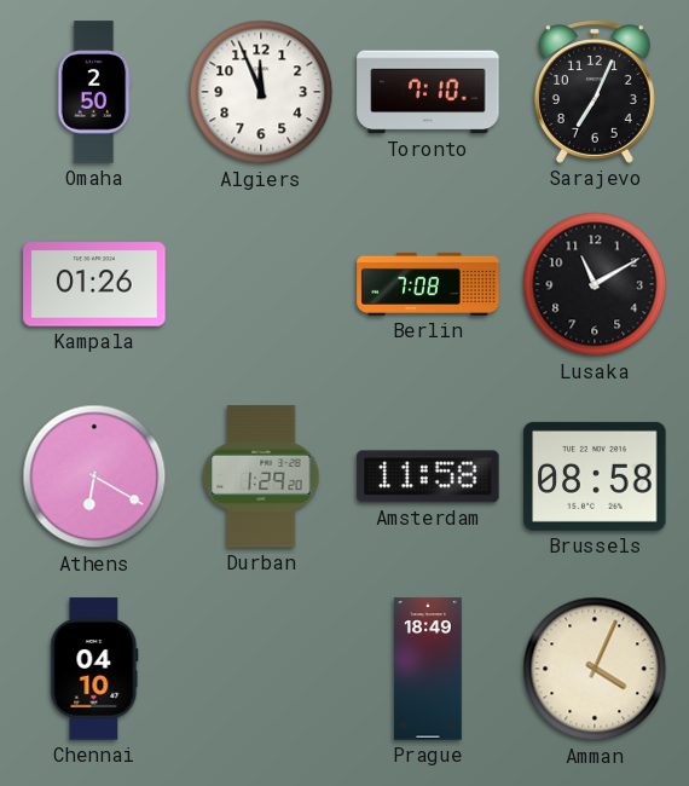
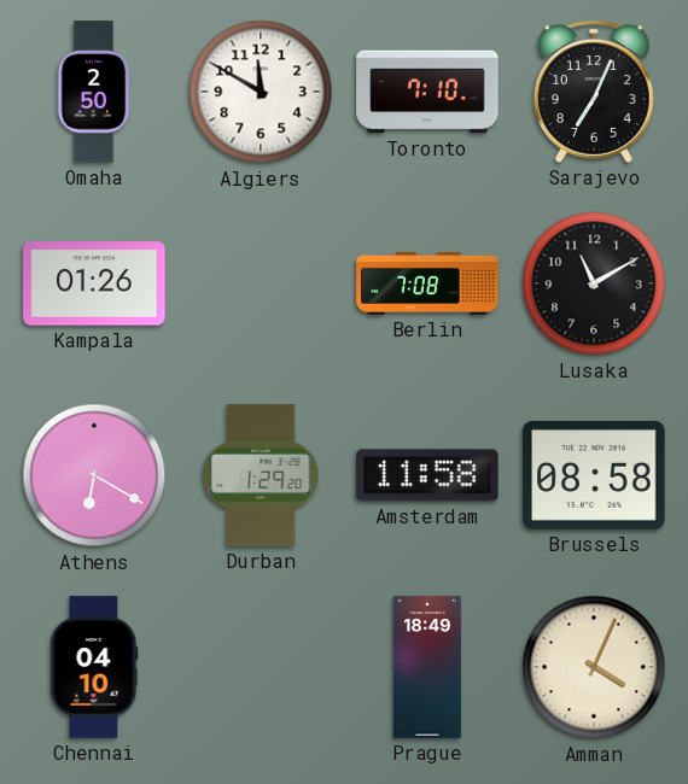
Algiers: 11:56 -> 11:50 (261, 92)
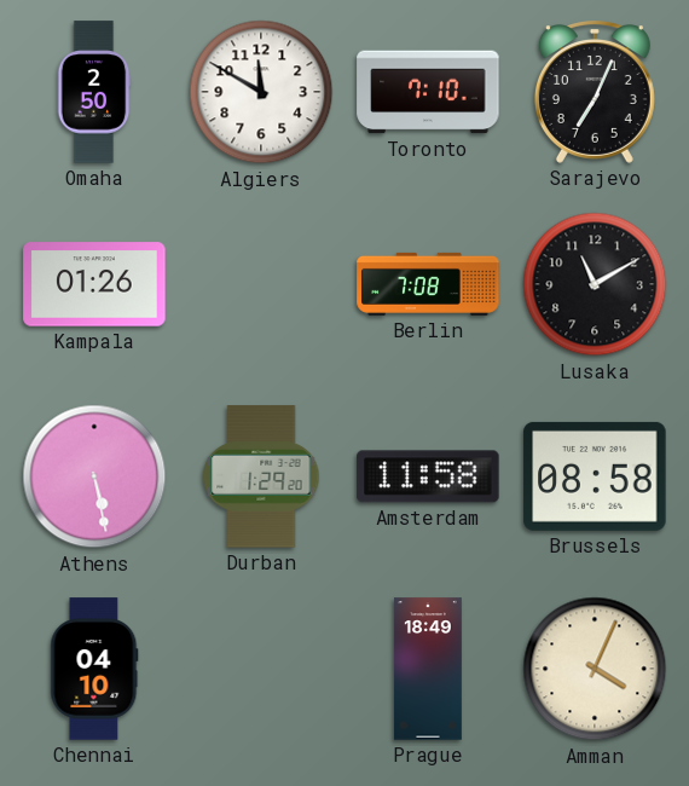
Athens: 6:20 -> 5:28 (94, 476)
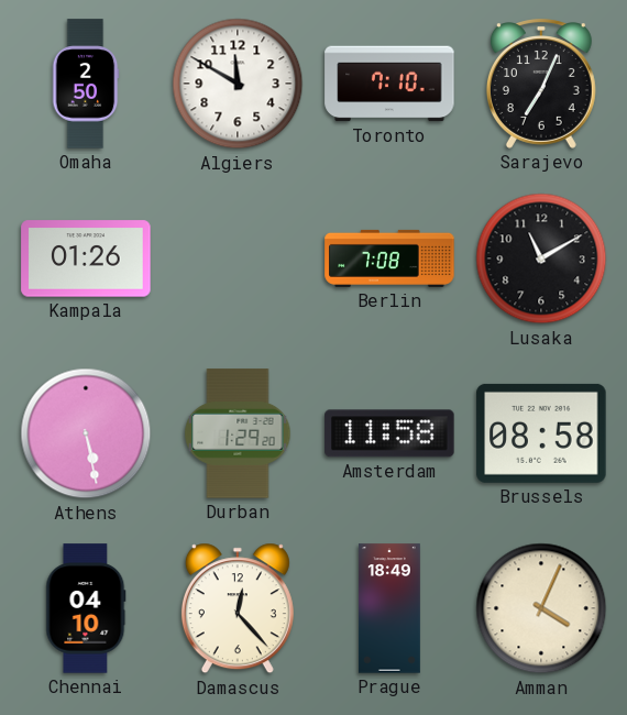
Damascus: none -> 12:23 (238, 608)
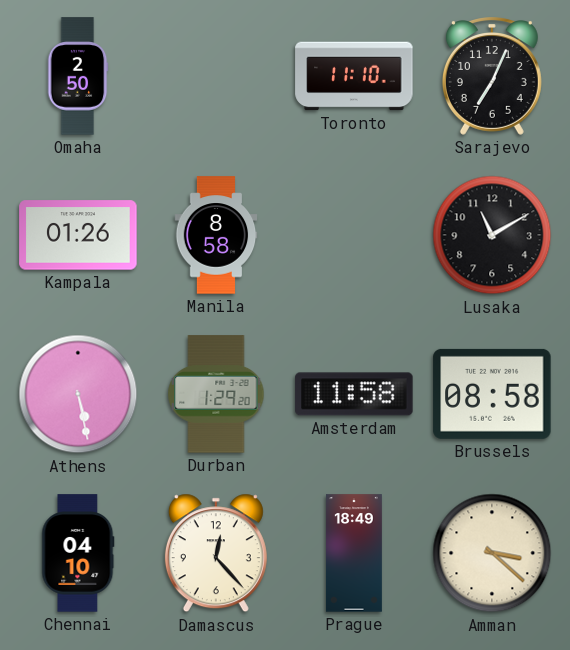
Algiers: 11:50 -> none (238, 84)
Toronto: 7:10 -> 11:10 (354, 76)
Manila: none -> 8:58 (216, 235)
Berlin: 7:08 -> none (389, 258)
Amman: 4:04 -> 3:22 (492, 553)
